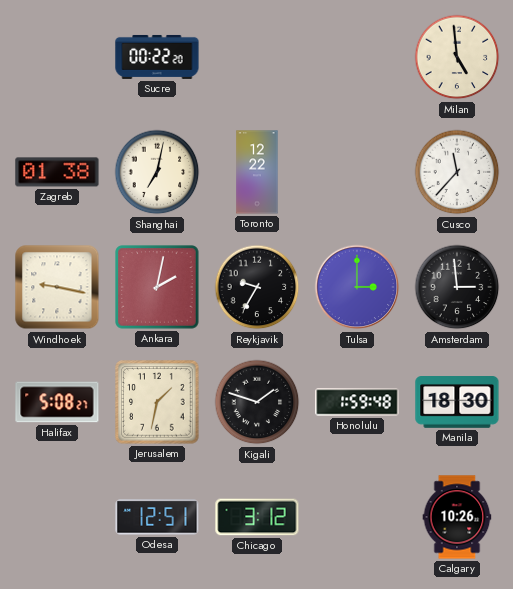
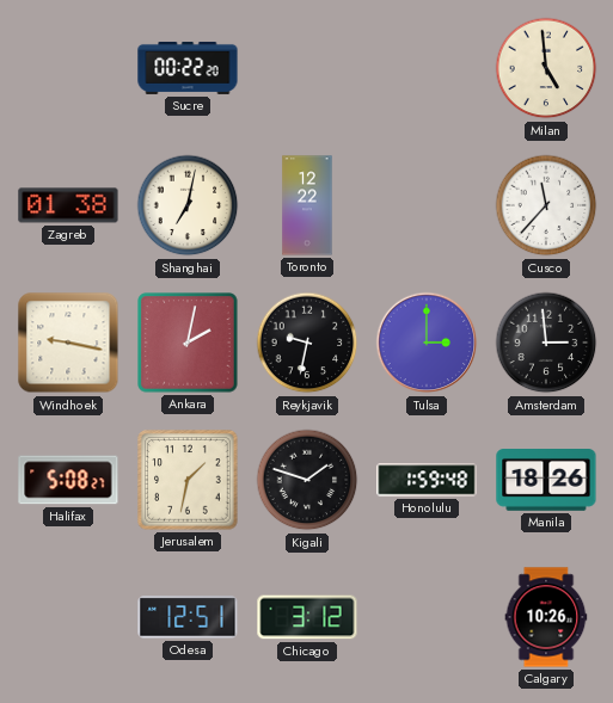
Reykjavik: 9:35 -> 9:32 (307, 343)
Manila: 18:30 -> 18:26 (546, 481)
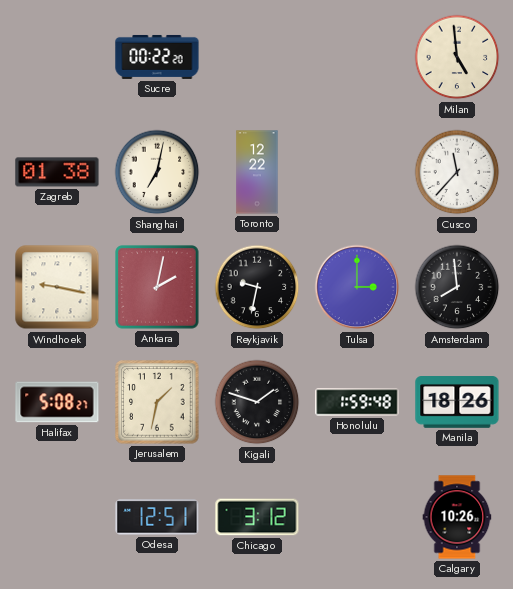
Amsterdam: 2:59 -> 7:59 (457, 287)
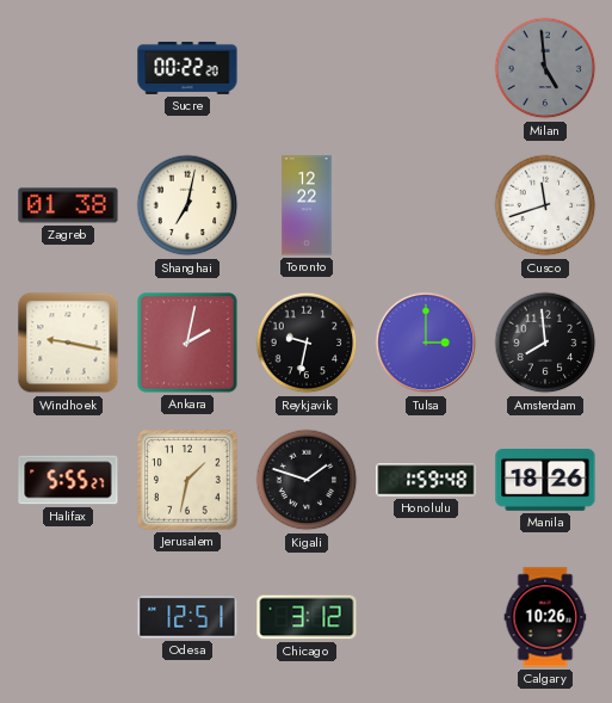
Milan dial: cream -> grey (545, 68)
Cusco: 11:37 -> 11:42 (545, 205)
Halifax: 5:08 -> 5:55 (68, 480)
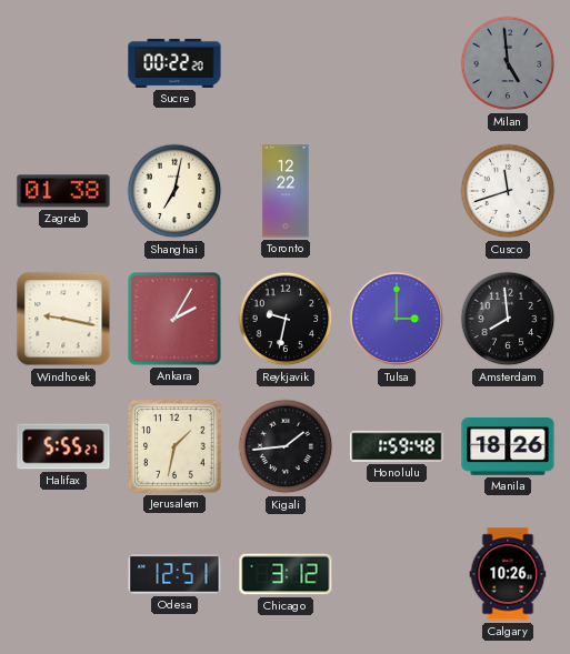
Ankara: 2:02 -> 2:05 (174, 319)
Kigali: 1:48 -> 1:44 (286, 446)
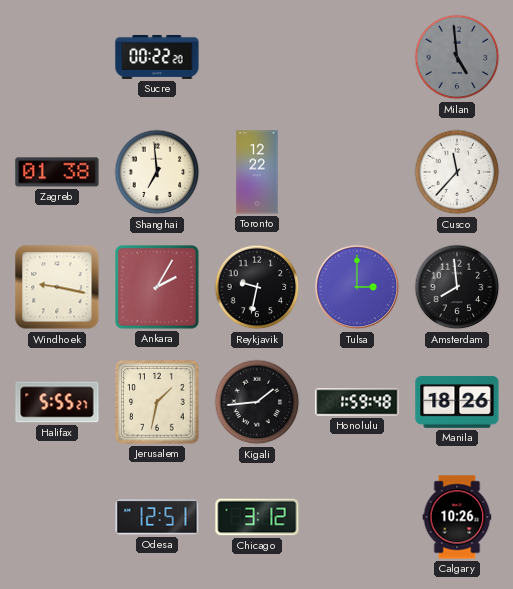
Shanghai: 7:02 -> 6:59 (157, 172)
Cusco: 11:42 -> 11:37 (457, 172)
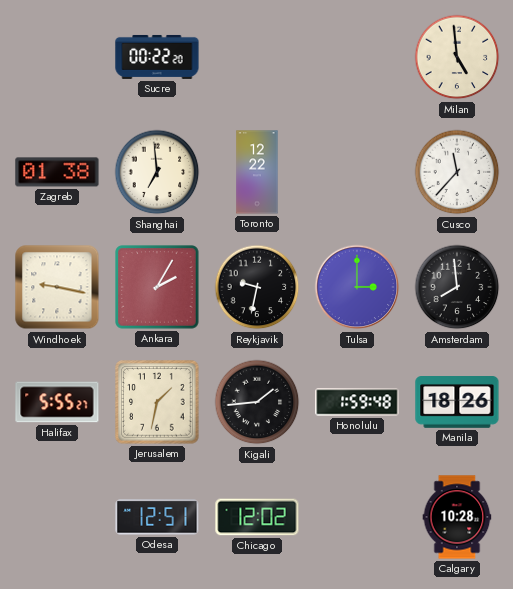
Milan dial: grey -> cream (457, 57)
Chicago: 3:12 -> 12:02 (257, 517)
Calgary: 10:26 -> 10:28 (457, 517)
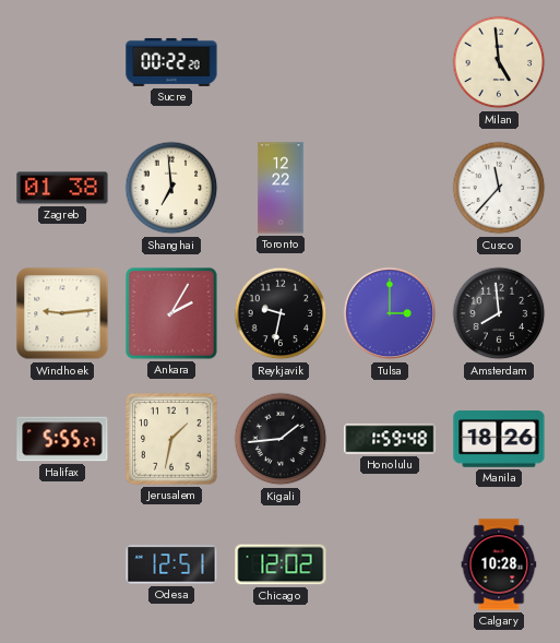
Windhoek: 9:17 -> 9:14 (62, 313)
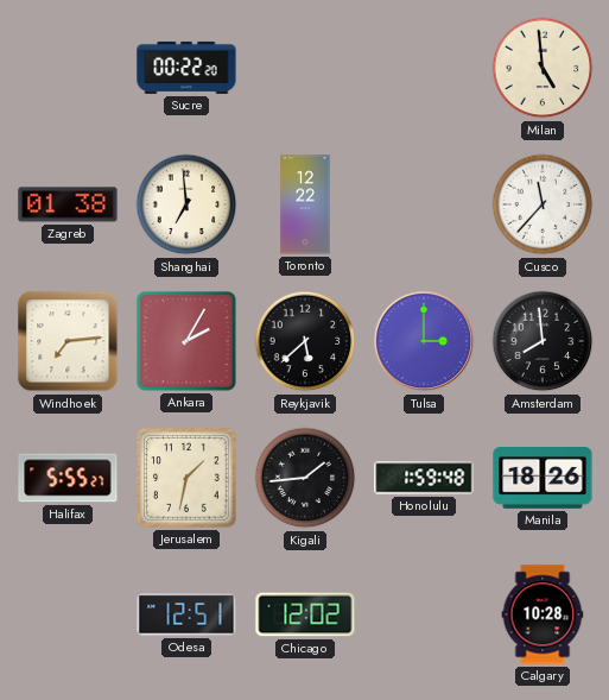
Windhoek: 9:14 -> 7:14 (68, 341)
Reykjavik: 9:32 -> 5:38 (305, 341)
